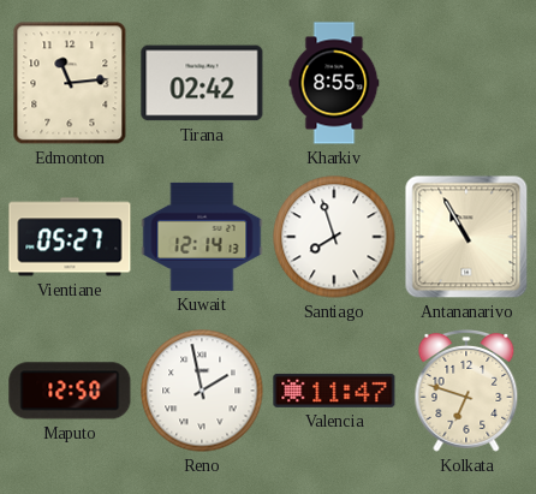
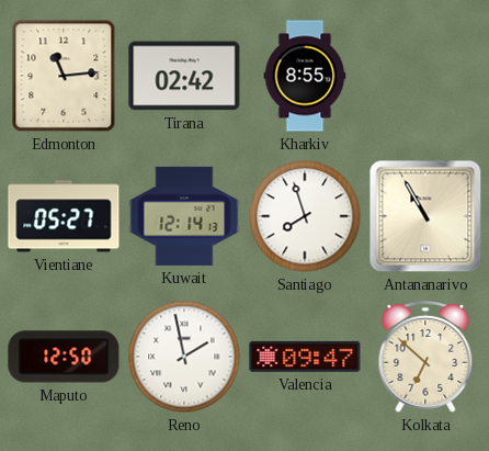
Valencia: 11:47 -> 09:47 (305, 357)
Kolkata: 6:48 -> 6:52 (425, 357)
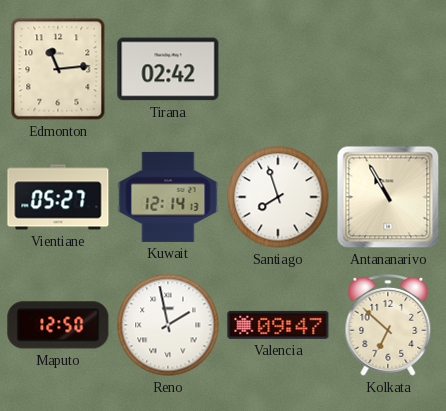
Kharkiv: 8:55 -> none (305, 76)
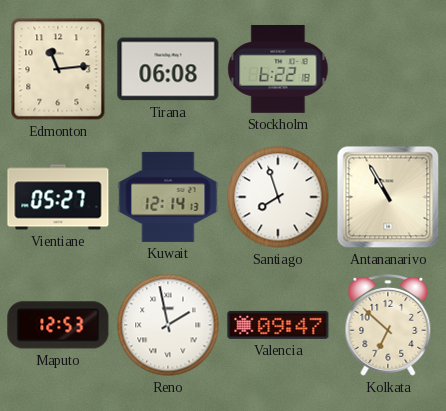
Tirana: 02:42 -> 06:08 (168, 69)
Stockholm: none -> 6:22 (278, 69)
Maputo: 12:50 -> 12:53 (58, 325)
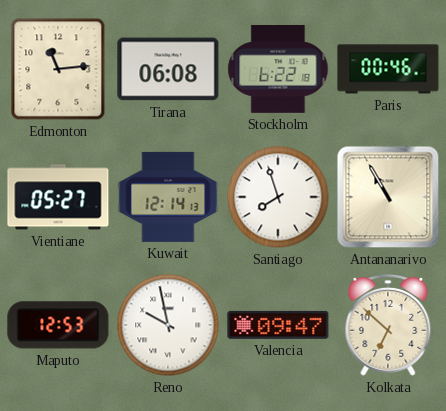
Paris: none -> 00:46 (388, 69)
Reno: 1:58 -> 9:58 (168, 325)
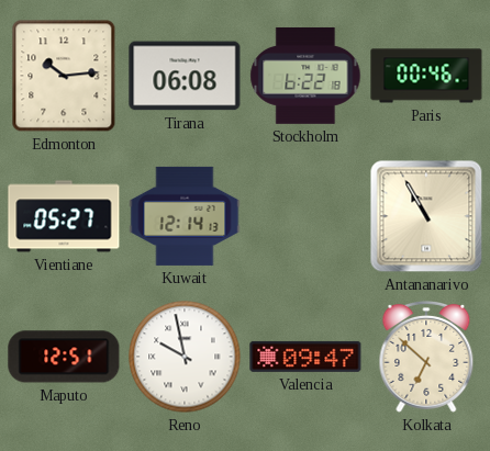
Edmonton: 11:14 -> 10:14 (64, 76)
Santiago: 7:57 -> none (278, 197)
Maputo: 12:53 -> 12:51 (64, 357)
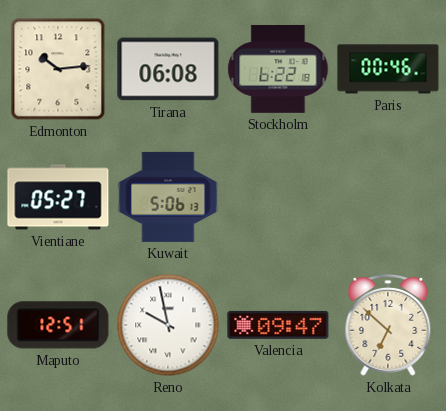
Kuwait: 12:14 -> 5:06 (168, 197)
Antananarivo: 10:55 -> none (426, 216)
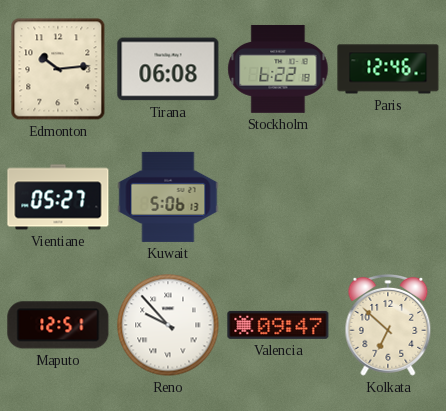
Paris: 00:46 -> 12:46 (388, 69)
Reno: 9:58 -> 9:53 (168, 325)
